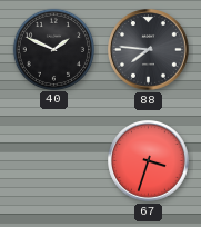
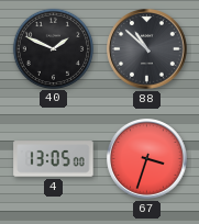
88: 7:46 -> 10:52 (147, 49)
4: none -> 13:05 (54, 159)
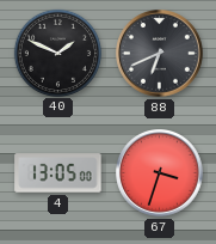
88: 10:52 -> 6:41 (160, 54)
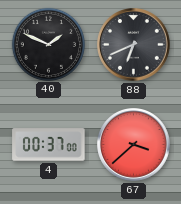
4: 13:05 -> 00:37 (49, 145)
67: 3:33 -> 3:38 (134, 145)
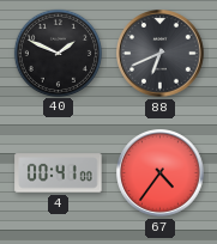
4: 00:37 -> 00:41 (59, 173)
67: 3:38 -> 4:36 (161, 173)
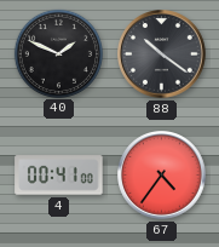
88: 6:41 -> 10:21 (162, 54)
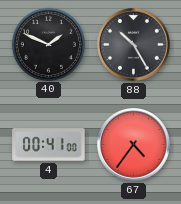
88: 10:21 -> 10:25 (134, 45)
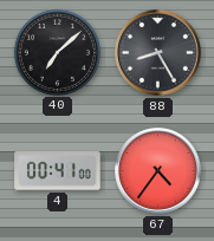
40: 1:49 -> 7:08 (57, 52)
88: 10:25 -> 8:25 (158, 53)
